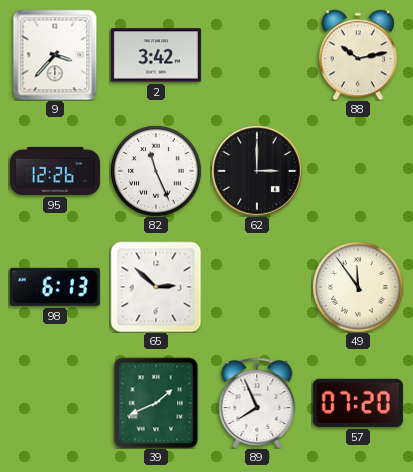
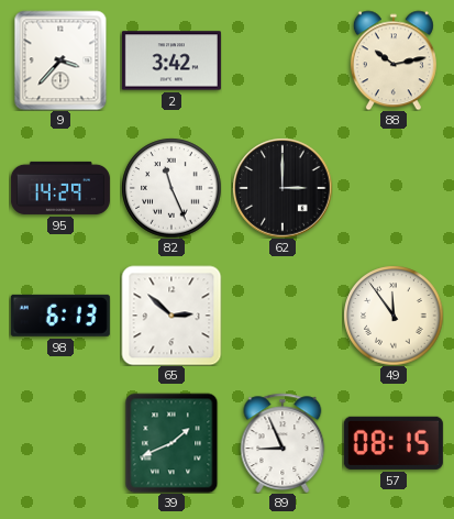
95: 12:26 -> 14:29 (60, 188)
89: 7:56 -> 8:56 (283, 443)
57: 07:20 -> 08:15 (394, 443)
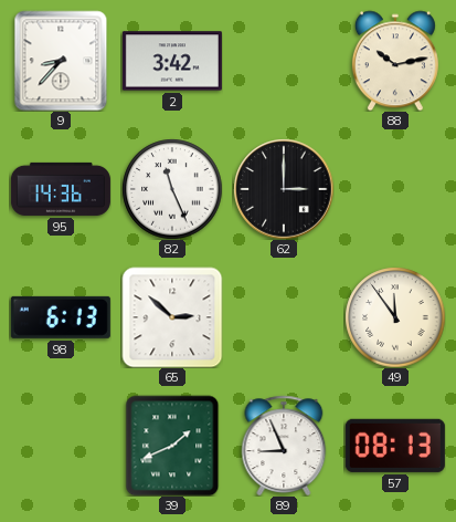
9: 3:37 -> 8:37 (61, 61)
95: 14:29 -> 14:36 (61, 189)
57: 08:15 -> 08:13 (395, 446)
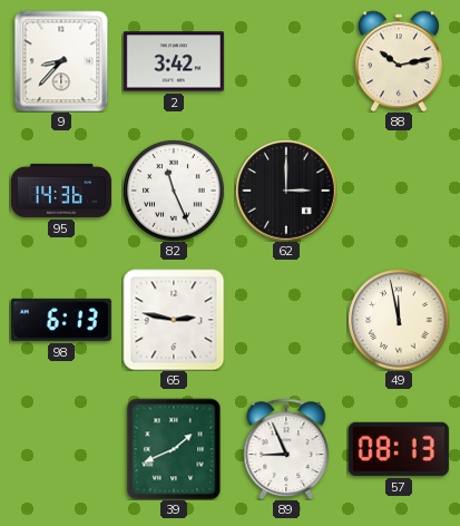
65: 2:52 -> 2:47 (174, 320)
49: 11:54 -> 11:58 (399, 320)
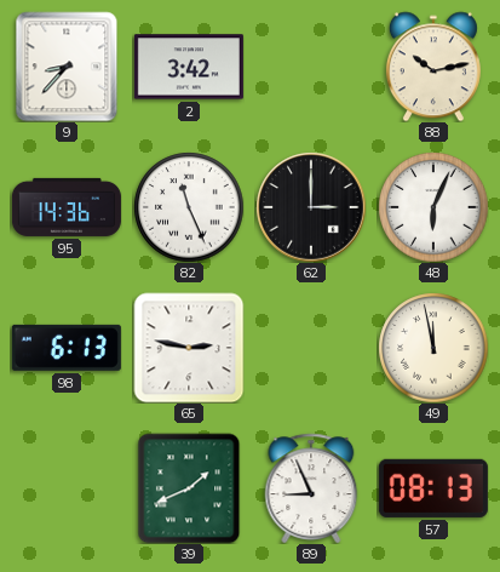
48: none -> 6:04 (433, 207)
